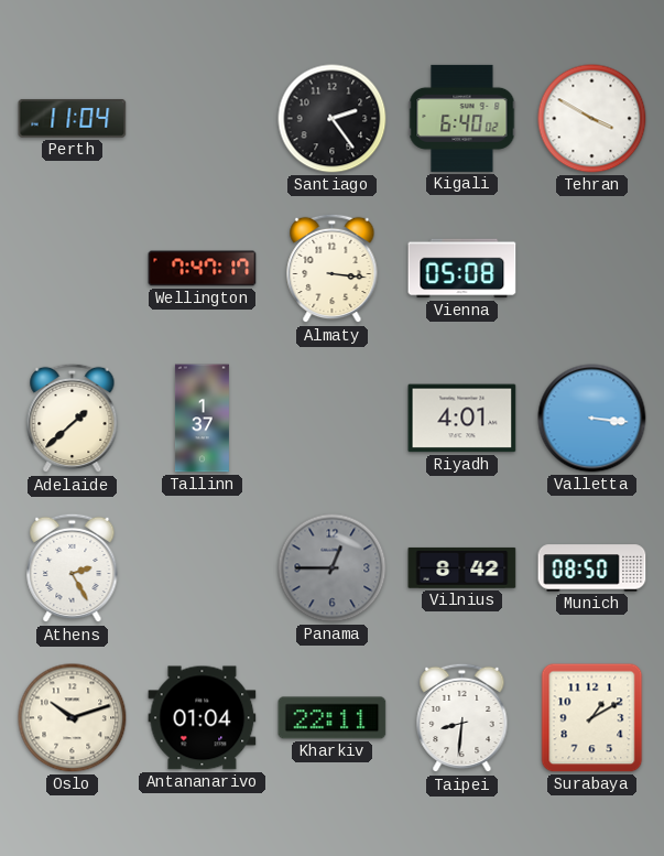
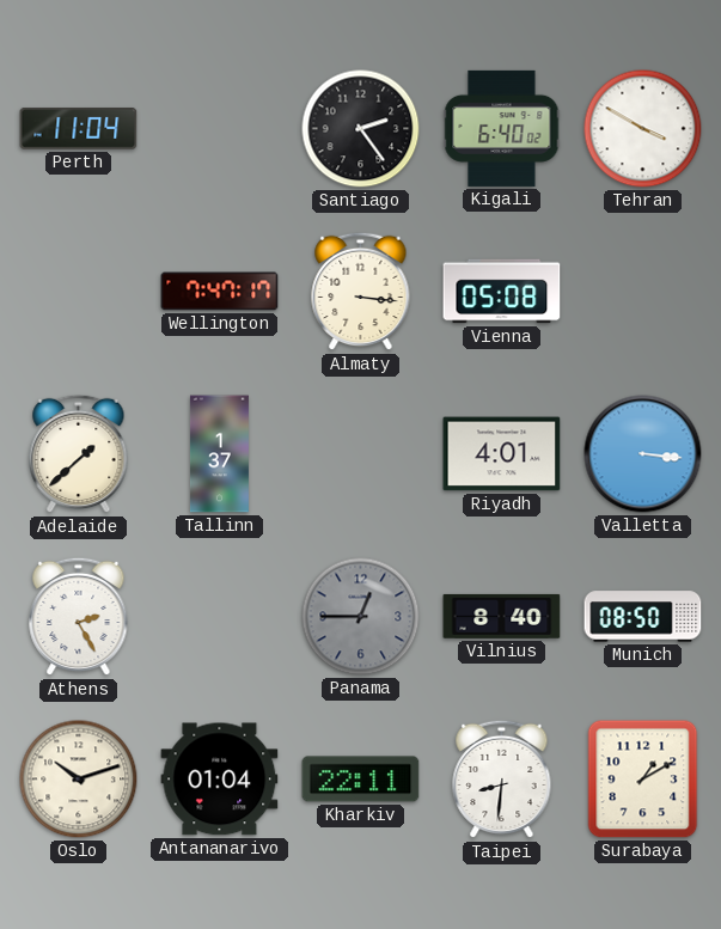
Vilnius: 8:42 -> 8:40 (502, 616)
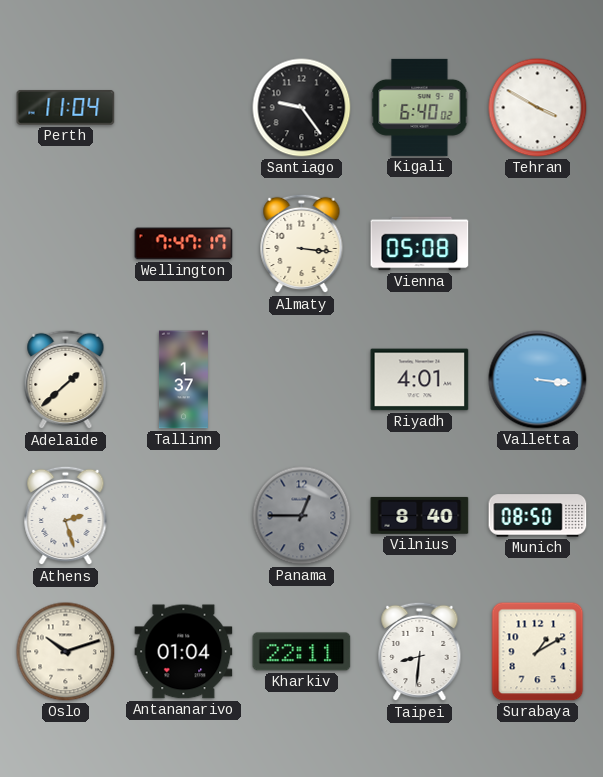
Santiago: 2:24 -> 9:24 (302, 108)
Athens: 2:25 -> 2:27 (66, 516)
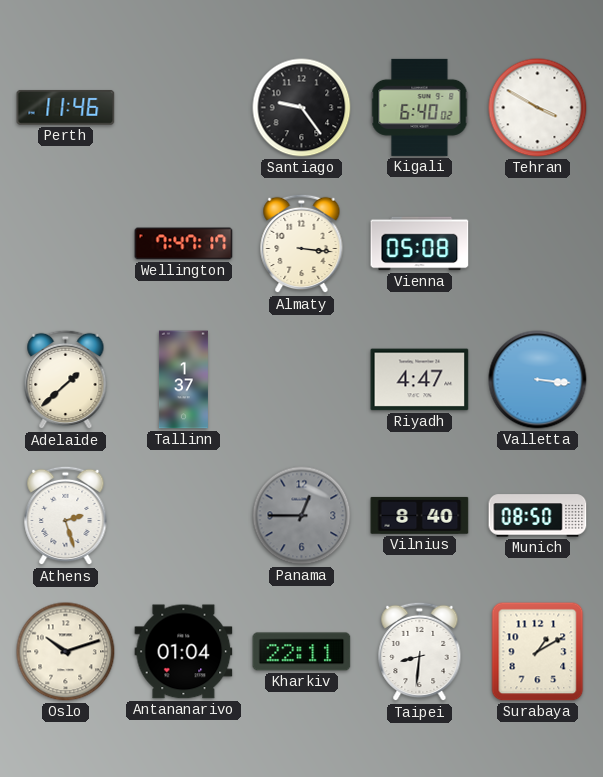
Perth: 11:04 -> 11:46 (66, 107)
Riyadh: 4:01 -> 4:47 (420, 380)
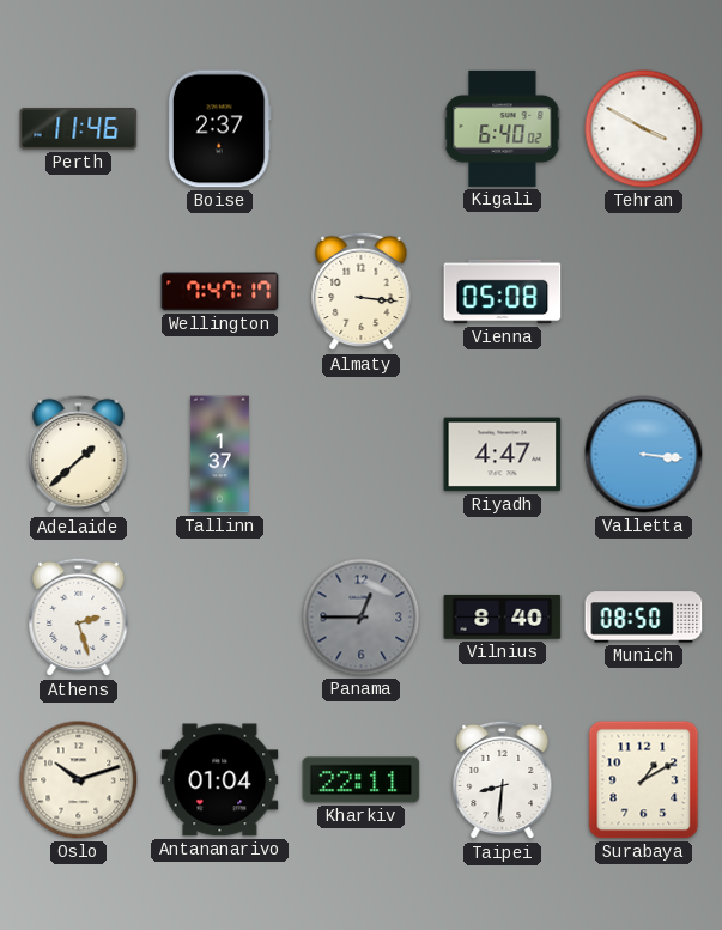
Boise: none -> 2:37 (219, 129)
Santiago: 9:24 -> none (302, 108)
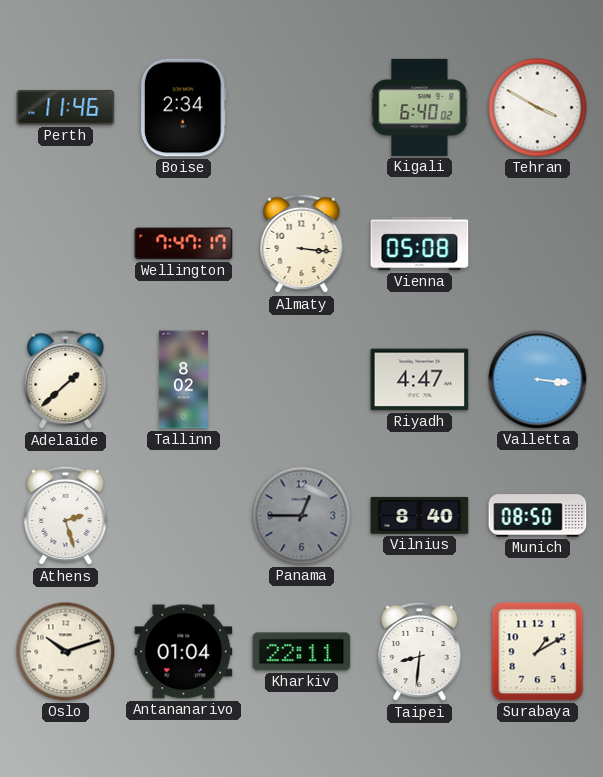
Boise: 2:37 -> 2:34 (183, 108)
Tallinn: 1:37 -> 8:02 (183, 380)
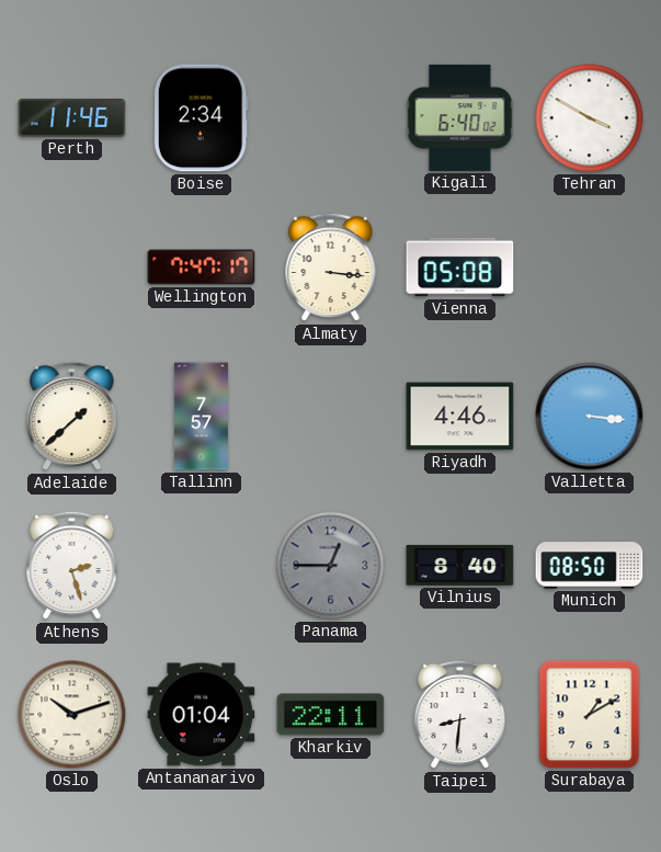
Tallinn: 8:02 -> 7:57 (201, 417)
Riyadh: 4:47 -> 4:46 (460, 417)
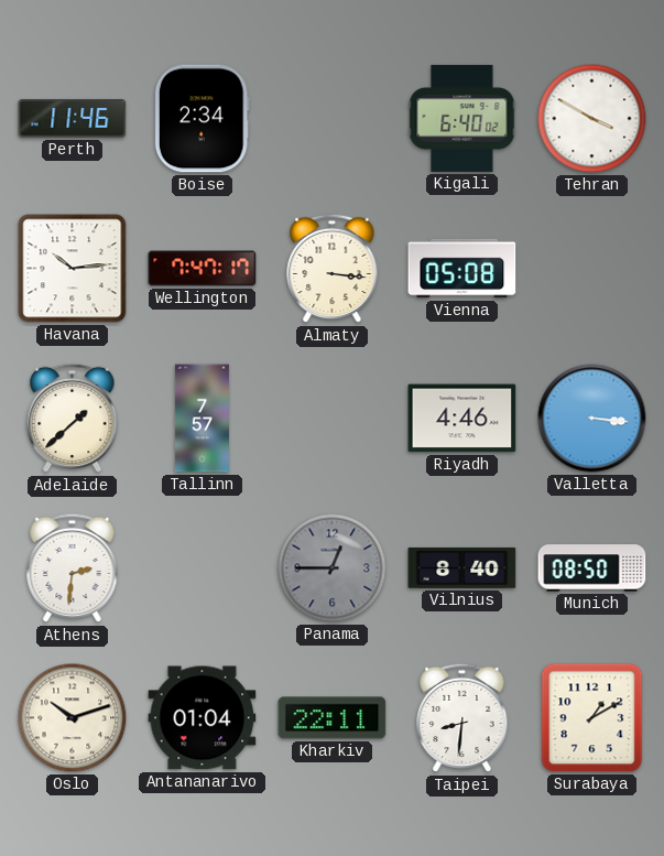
Havana: none -> 10:14 (73, 269)
Athens: 2:27 -> 2:31 (73, 568)
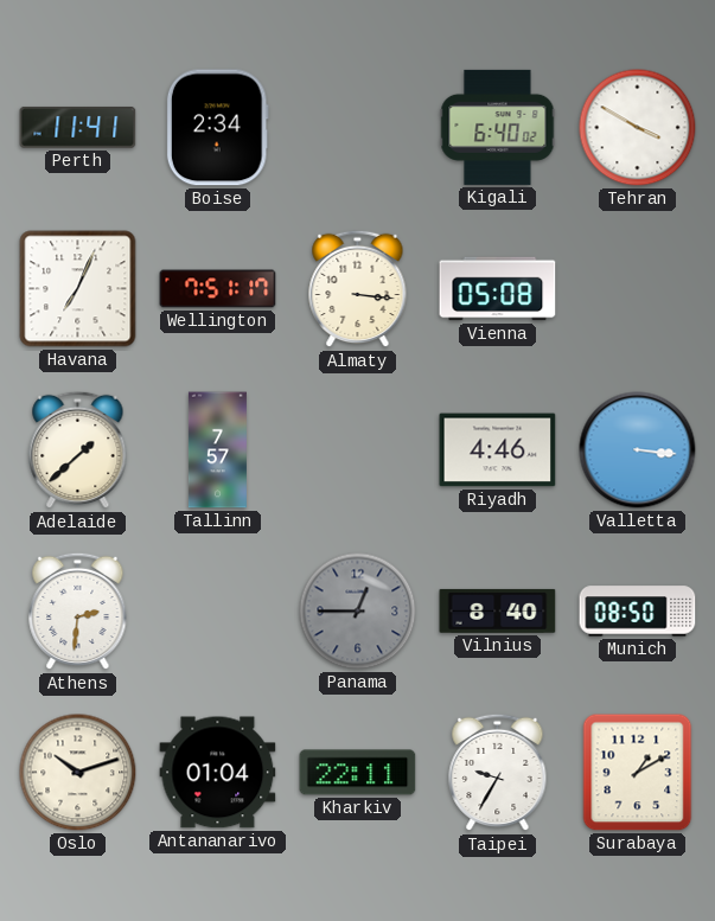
Perth: 11:46 -> 11:41 (78, 127)
Havana: 10:14 -> 7:04 (78, 289)
Wellington: 7:47 -> 7:51 (218, 289)
Taipei: 8:31 -> 9:35 (498, 773)
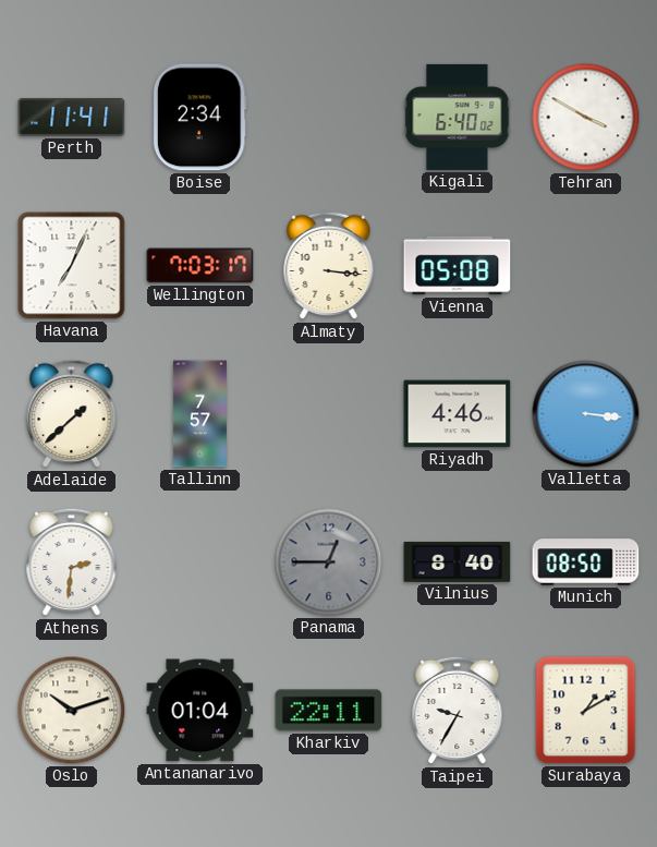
Wellington: 7:51 -> 7:03 (200, 266)
